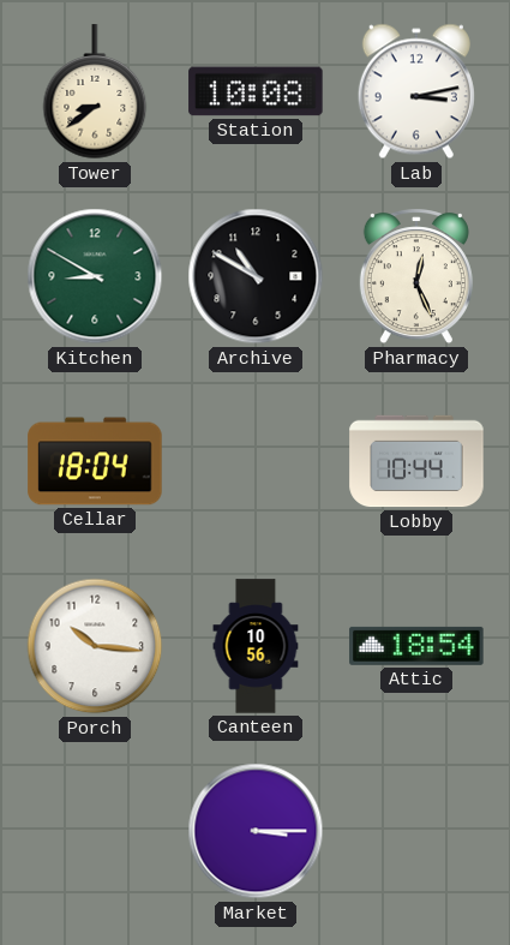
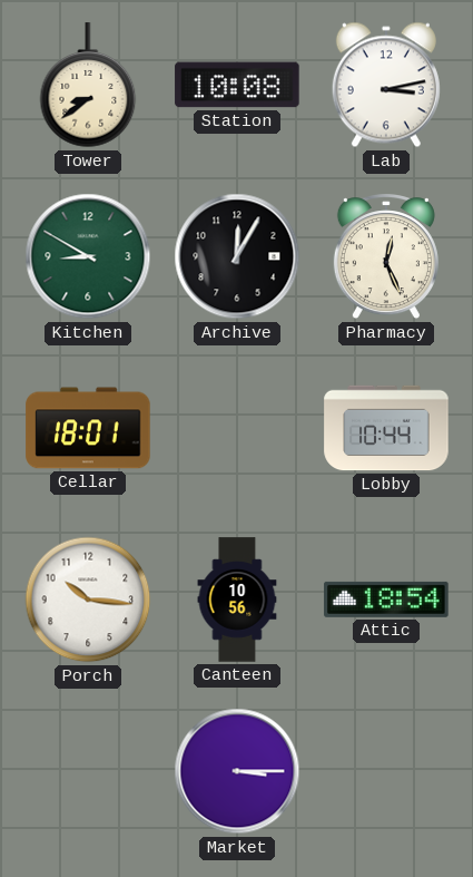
Archive: 10:50 -> 12:05 (237, 256)
Cellar: 18:04 -> 18:01 (88, 428)
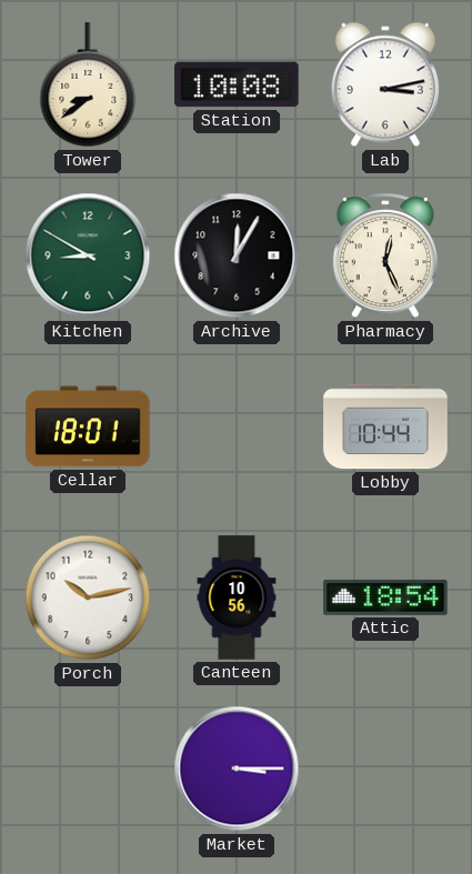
Porch: 10:16 -> 10:13 (88, 597)
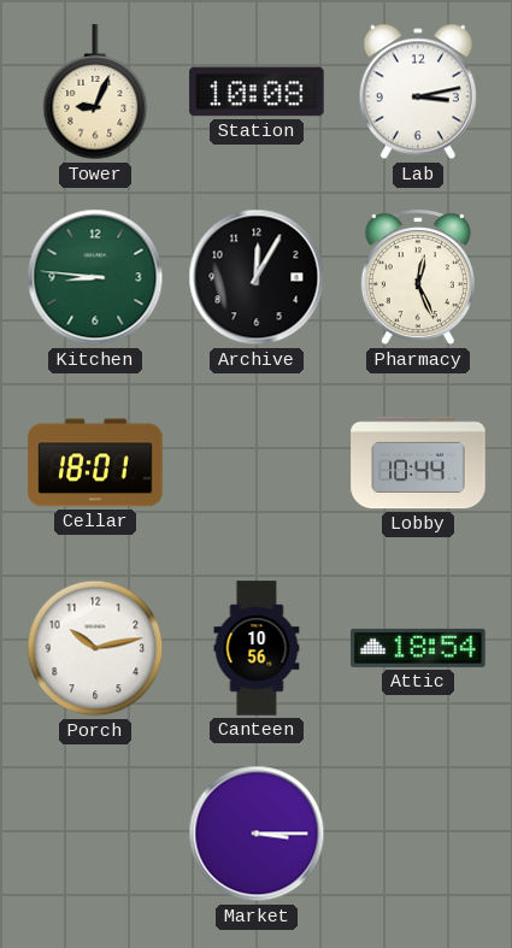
Tower: 8:39 -> 9:04 (95, 93)
Kitchen: 8:50 -> 8:46 (95, 277)
